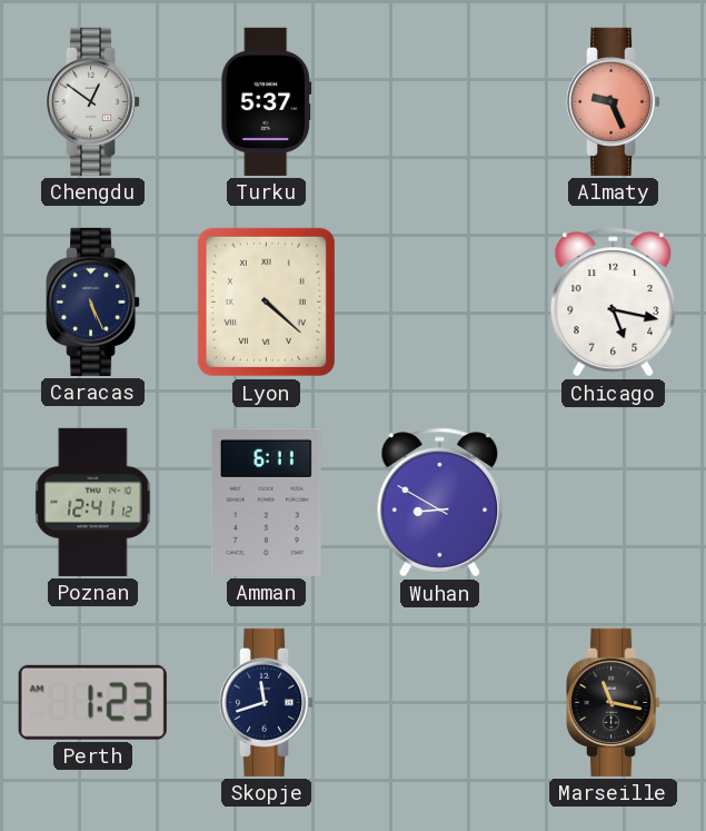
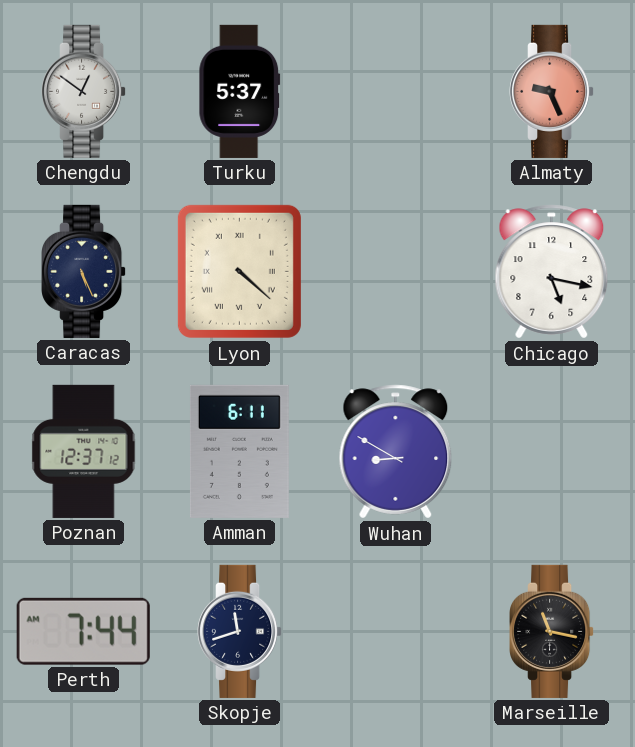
Poznan: 12:41 -> 12:37 (84, 451)
Perth: 1:23 -> 7:44 (83, 631)
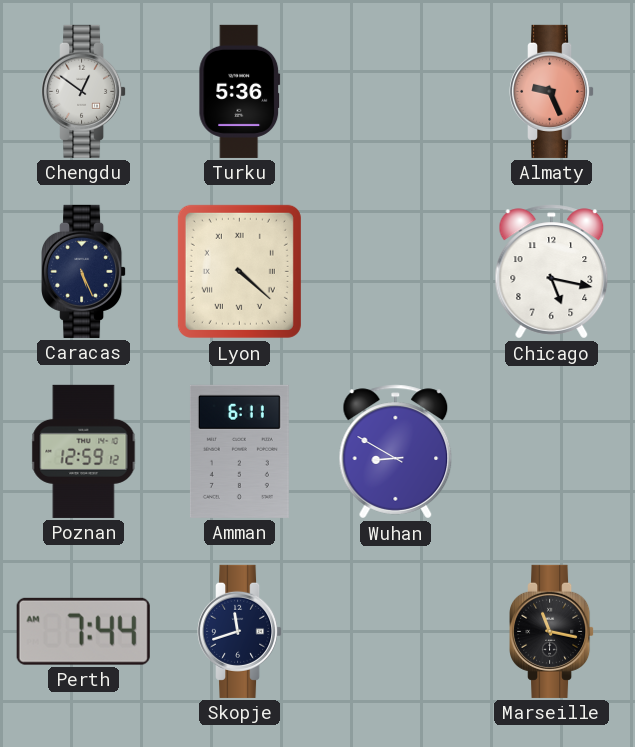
Turku: 5:37 -> 5:36 (240, 91)
Poznan: 12:37 -> 12:59 (84, 451)
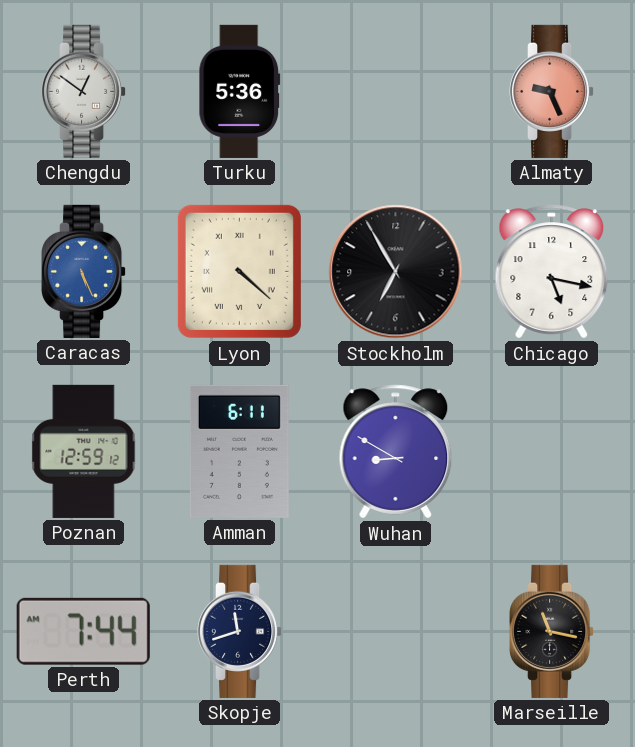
Caracas dial: navy -> blue (85, 271)
Stockholm: none -> 6:55 (396, 272)
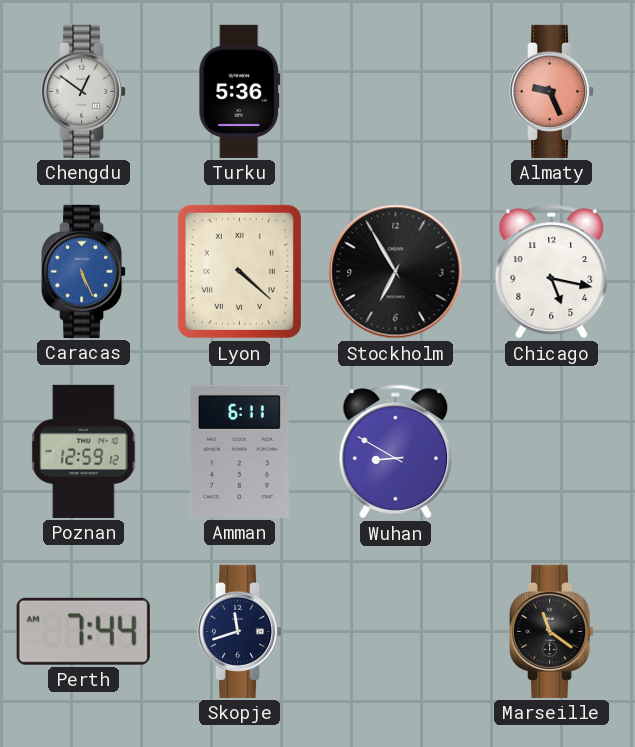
Marseille: 11:17 -> 11:21 (553, 631)
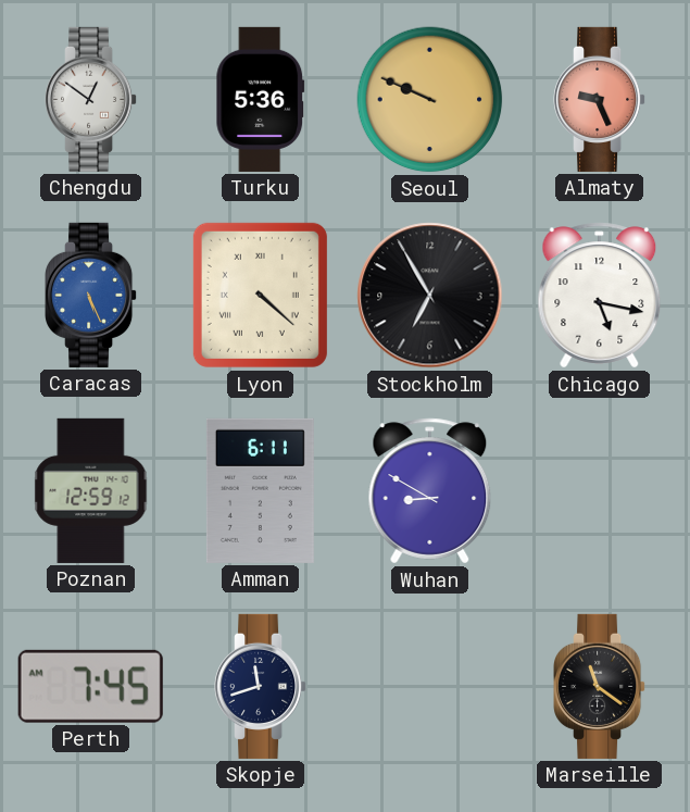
Seoul: none -> 9:49 (430, 100)
Perth: 7:44 -> 7:45 (90, 686)
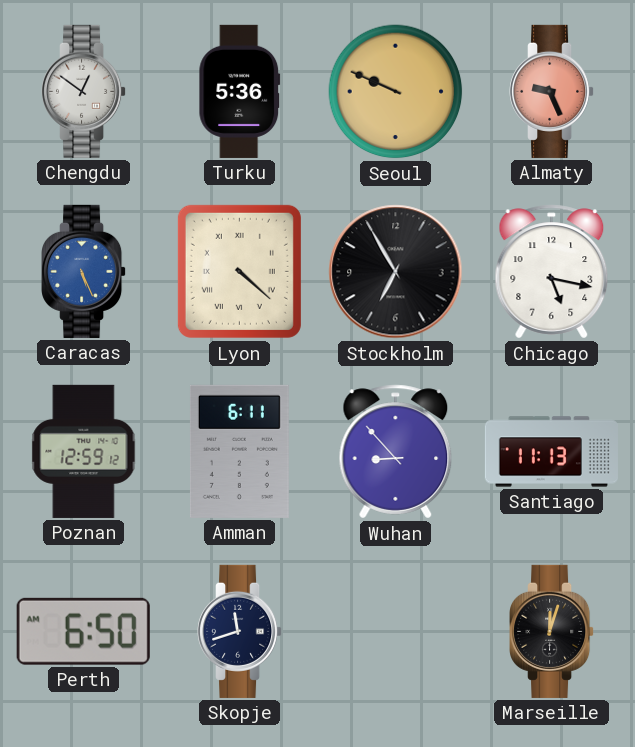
Wuhan: 8:50 -> 8:53 (396, 452)
Santiago: none -> 11:13 (551, 452)
Perth: 7:45 -> 6:50 (83, 631)
Marseille: 11:21 -> 12:03 (553, 631)
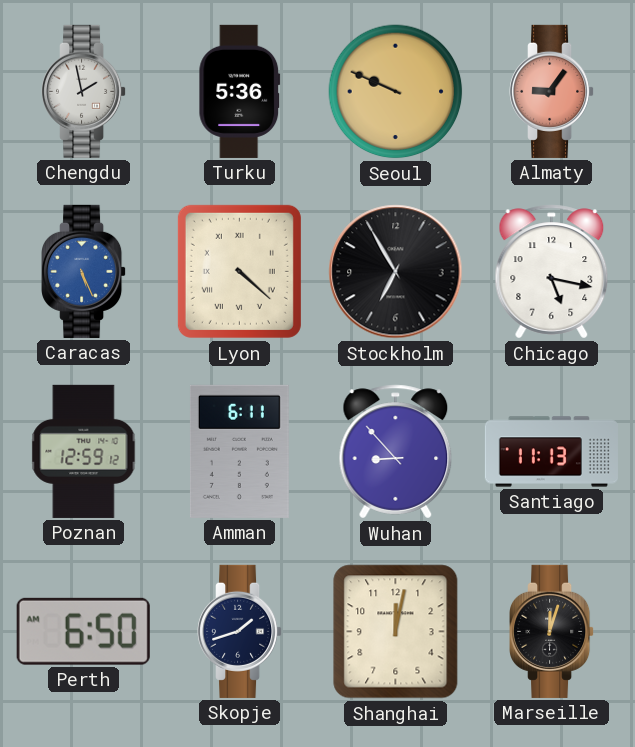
Chengdu: 12:51 -> 1:58 (85, 91)
Almaty: 9:26 -> 9:06 (553, 91)
Skopje: 11:42 -> 1:42 (241, 631)
Shanghai: none -> 12:02 (396, 632)
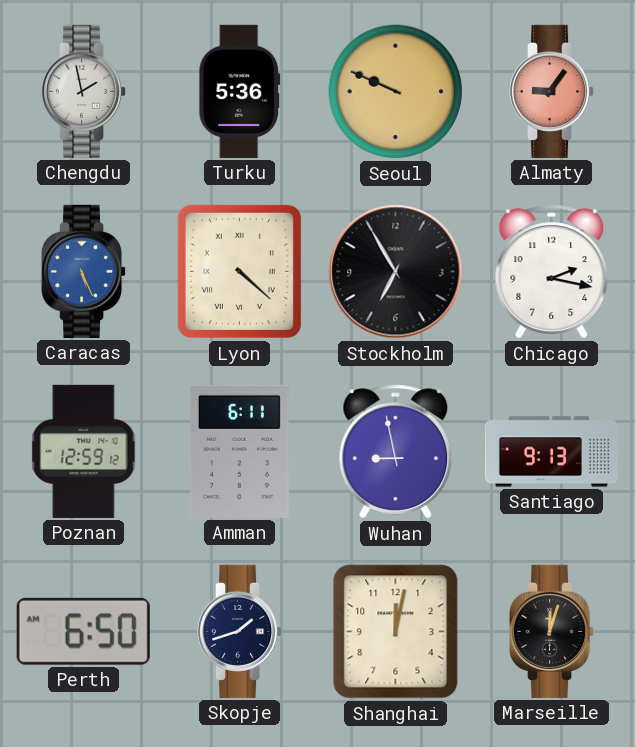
Chicago: 5:17 -> 2:17 (552, 272)
Wuhan: 8:53 -> 8:58 (396, 452)
Santiago: 11:13 -> 9:13 (551, 452)
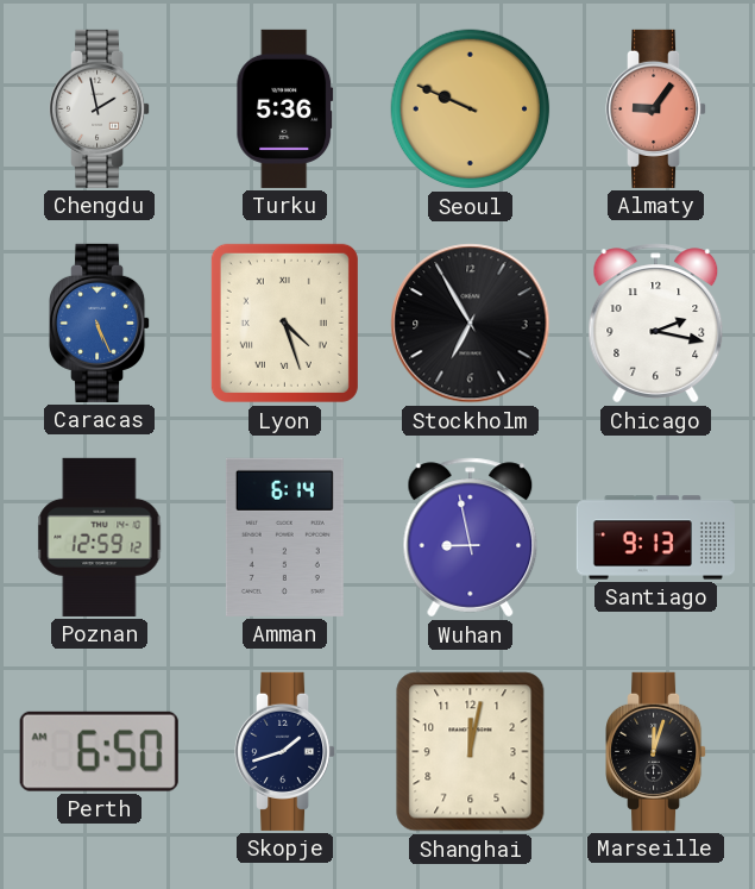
Lyon: 4:22 -> 4:27 (284, 323)
Amman: 6:11 -> 6:14 (284, 537)
